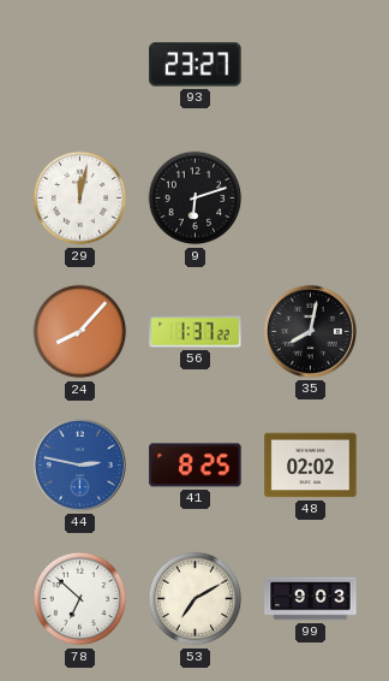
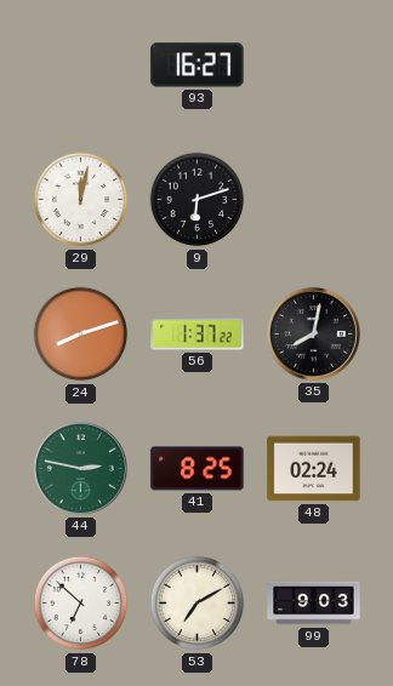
93: 23:27 -> 16:27 (198, 65)
24: 8:07 -> 8:12 (81, 335)
44 dial: blue -> green (80, 468)
48: 02:02 -> 02:24 (314, 469)
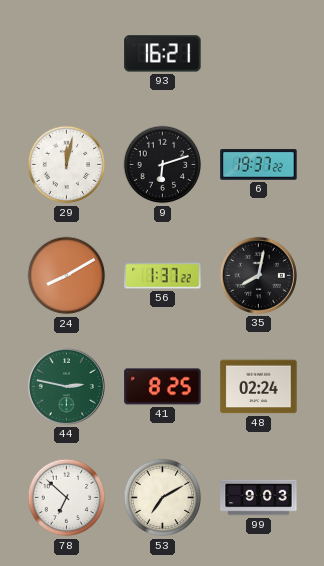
93: 16:27 -> 16:21 (163, 54)
6: none -> 19:37 (259, 165)
24: 8:12 -> 8:10 (67, 276)
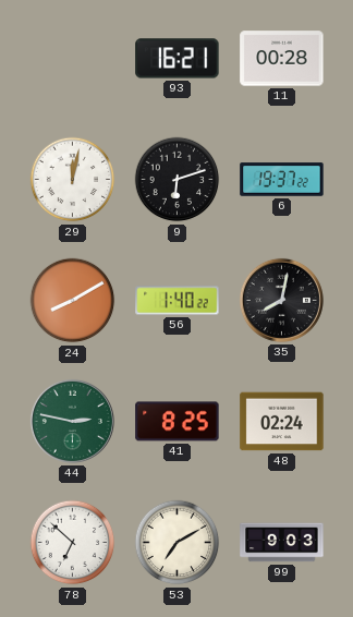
11: none -> 00:28 (282, 59)
56: 1:37 -> 1:40 (178, 301)
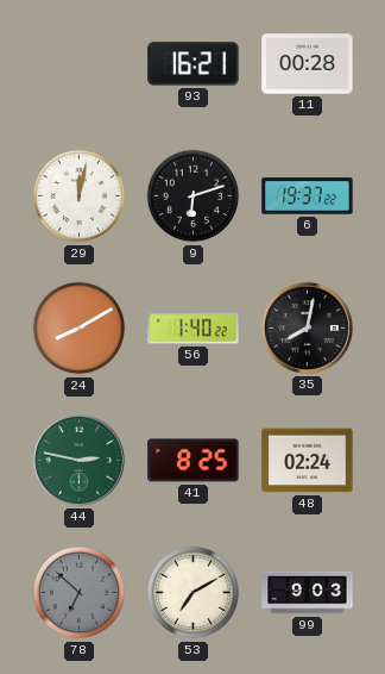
78 dial: white -> grey (80, 593)
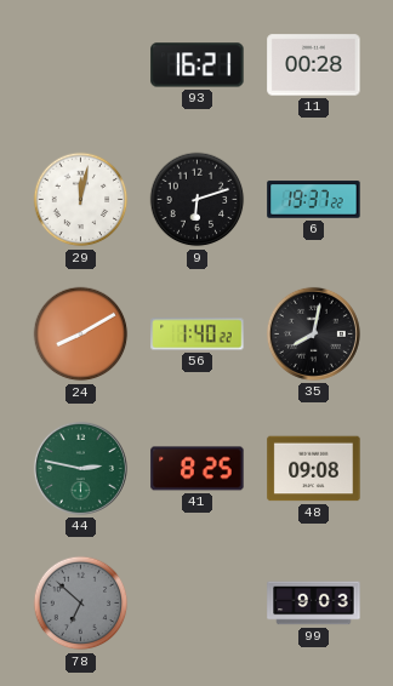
48: 02:24 -> 09:08 (314, 469)
53: 7:10 -> none (194, 593)
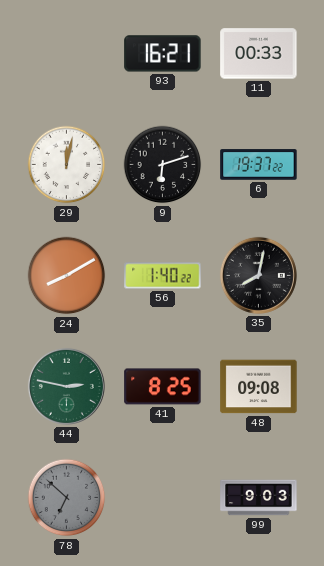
11: 00:28 -> 00:33 (259, 54)
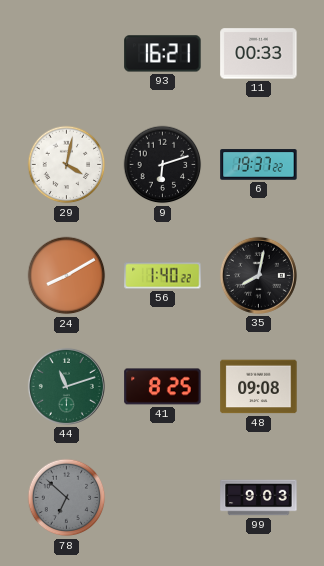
29: 12:02 -> 4:02 (67, 165)
44: 2:47 -> 11:12 (66, 386)
